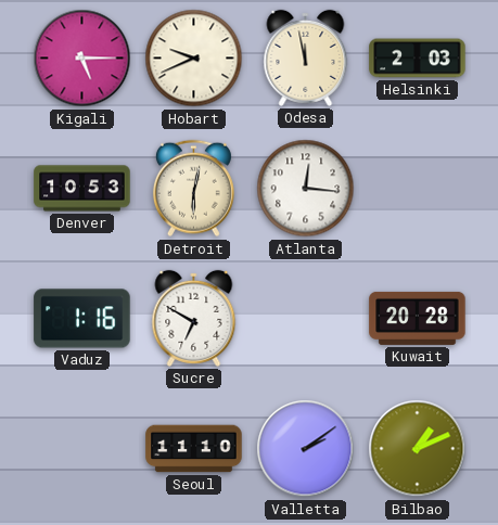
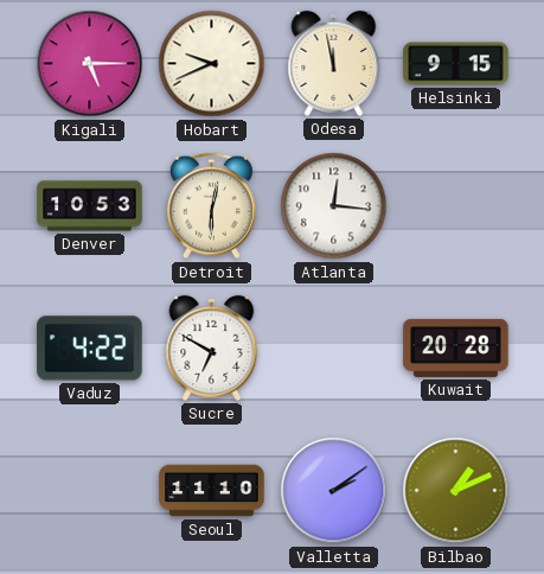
Helsinki: 2:03 -> 9:15 (456, 64)
Vaduz: 1:16 -> 4:22 (90, 349)
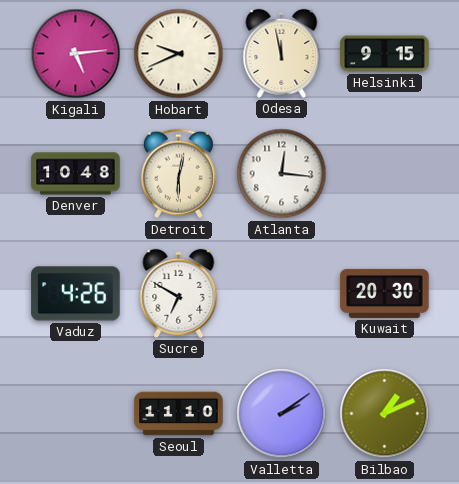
Kigali: 5:15 -> 5:14 (76, 54)
Denver: 10:53 -> 10:48 (76, 174)
Vaduz: 4:22 -> 4:26 (76, 294)
Kuwait: 20:28 -> 20:30 (385, 293)
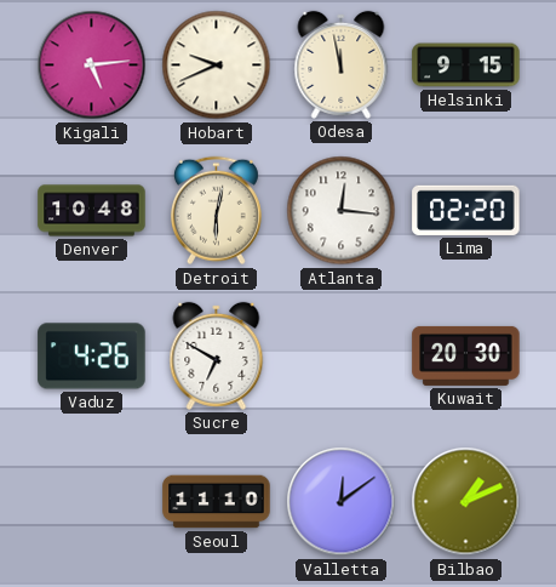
Lima: none -> 02:20 (466, 210)
Valletta: 2:09 -> 12:09 (342, 502)
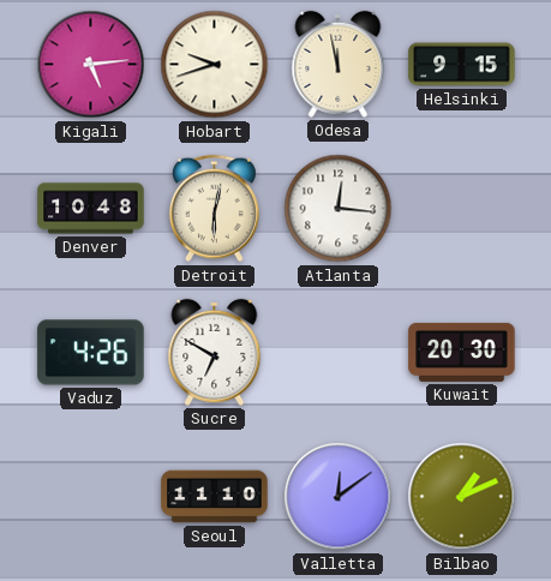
Hobart: 9:41 -> 9:42 (215, 65)
Lima: 02:20 -> none (466, 210)
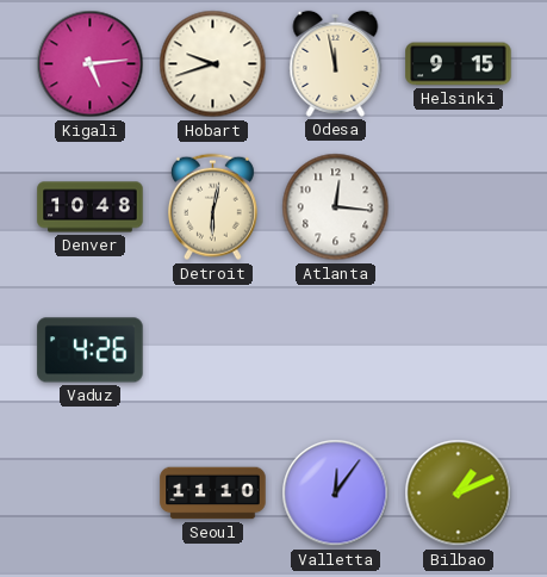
Sucre: 6:50 -> none (215, 352)
Kuwait: 20:30 -> none (462, 352)
Valletta: 12:09 -> 12:06 (336, 494)
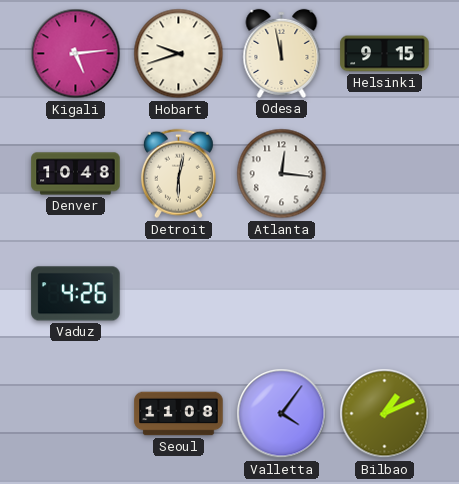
Seoul: 11:10 -> 11:08 (179, 414)
Valletta: 12:06 -> 4:06 (282, 414)
